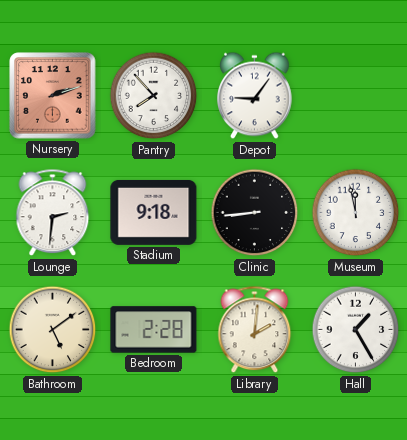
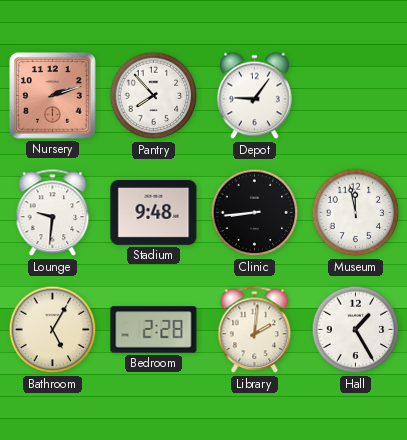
Lounge: 2:31 -> 9:31 (53, 213)
Stadium: 9:18 -> 9:48 (154, 212)
Bathroom: 5:09 -> 5:05 (53, 330)
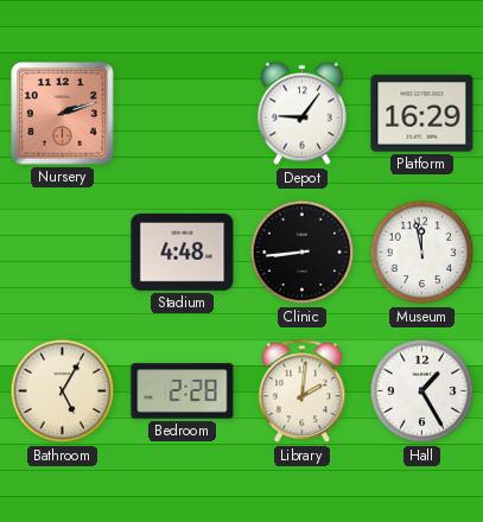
Pantry: 7:53 -> none (154, 96)
Platform: none -> 16:29 (422, 114)
Lounge: 9:31 -> none (53, 213)
Stadium: 9:48 -> 4:48 (183, 252)
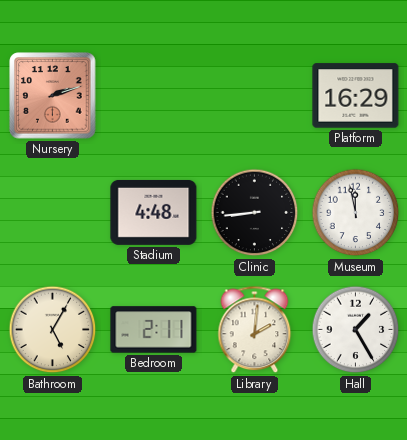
Depot: 9:06 -> none (303, 114)
Bedroom: 2:28 -> 2:11 (154, 330)
